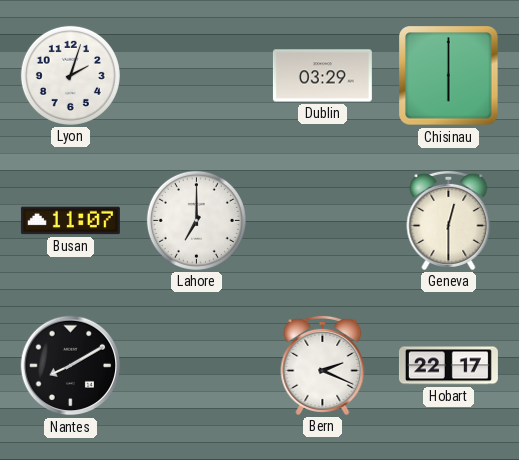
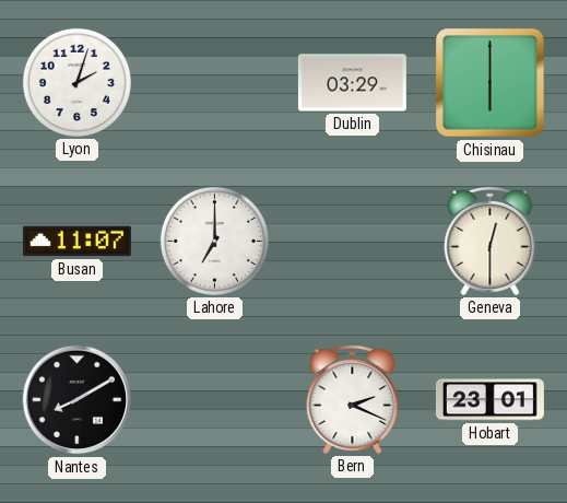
Hobart: 22:17 -> 23:01 (489, 400)
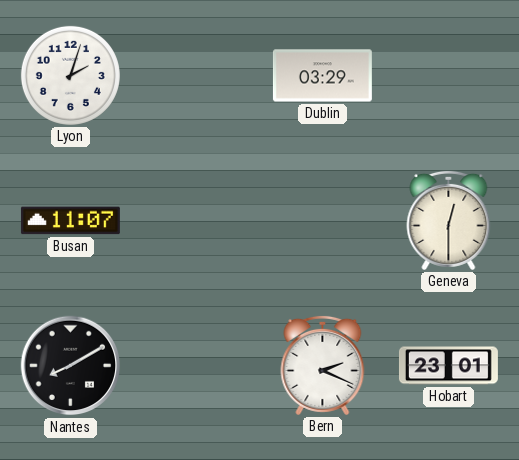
Chisinau: 6:00 -> none (491, 83)
Lahore: 7:00 -> none (214, 241)
